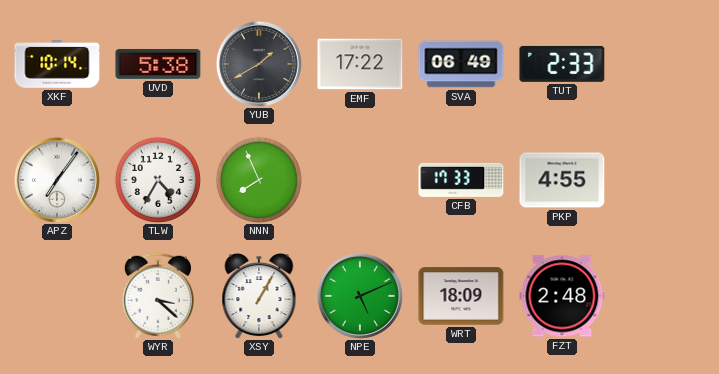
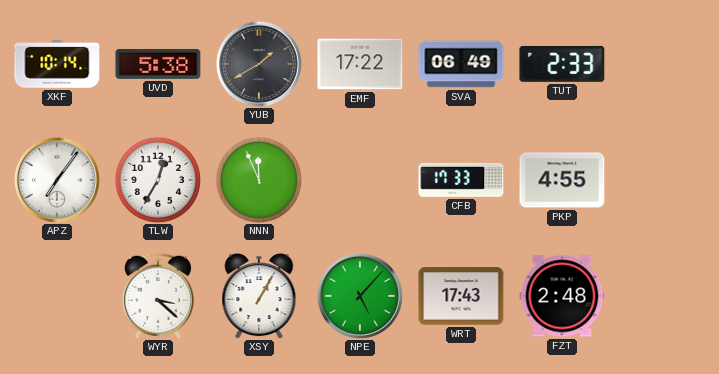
TLW: 4:35 -> 12:35 (158, 180)
NNN: 7:56 -> 11:56 (259, 180)
NPE: 5:11 -> 5:07 (360, 296)
WRT: 18:09 -> 17:43 (461, 296)
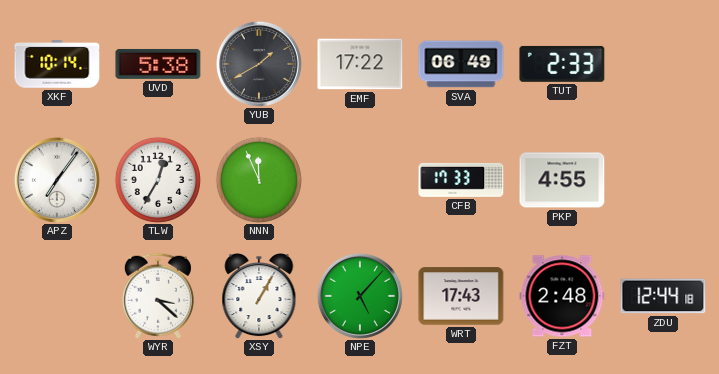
ZDU: none -> 12:44 (663, 296)
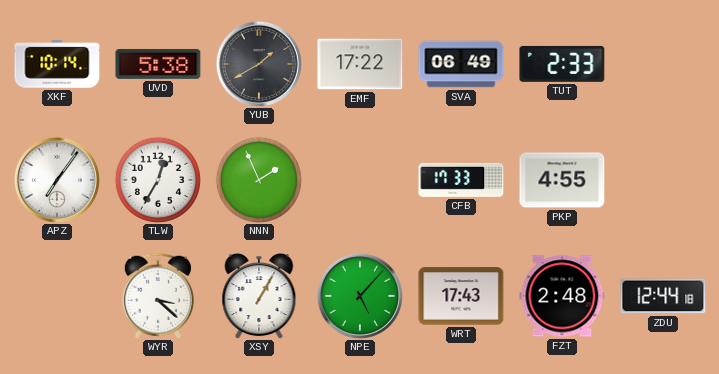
NNN: 11:56 -> 1:56 (259, 180)
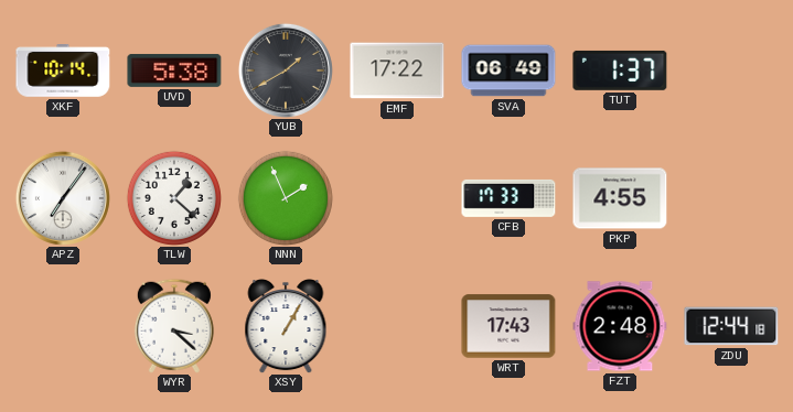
TUT: 2:33 -> 1:37 (620, 71)
TLW: 12:35 -> 1:22 (174, 198)
NPE: 5:07 -> none (360, 296)
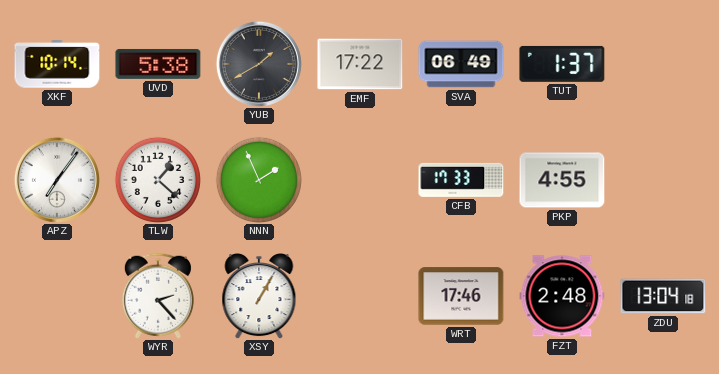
WYR: 3:22 -> 2:23 (158, 296)
WRT: 17:43 -> 17:46 (461, 296)
ZDU: 12:44 -> 13:04 (663, 296)
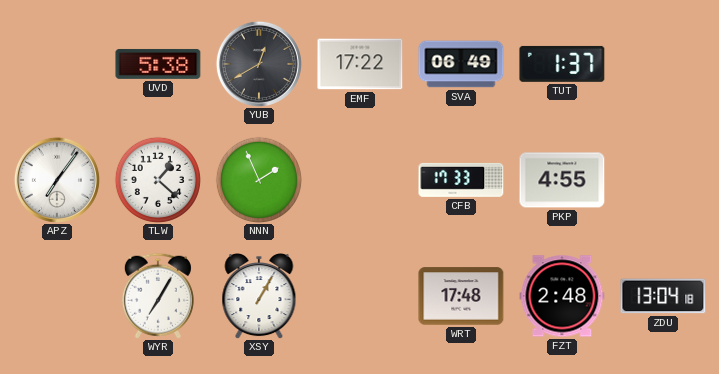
XKF: 10:14 -> none (57, 65)
YUB: 1:40 -> 12:40 (259, 64)
WYR: 2:23 -> 7:05 (158, 296)
WRT: 17:46 -> 17:48 (461, 296)
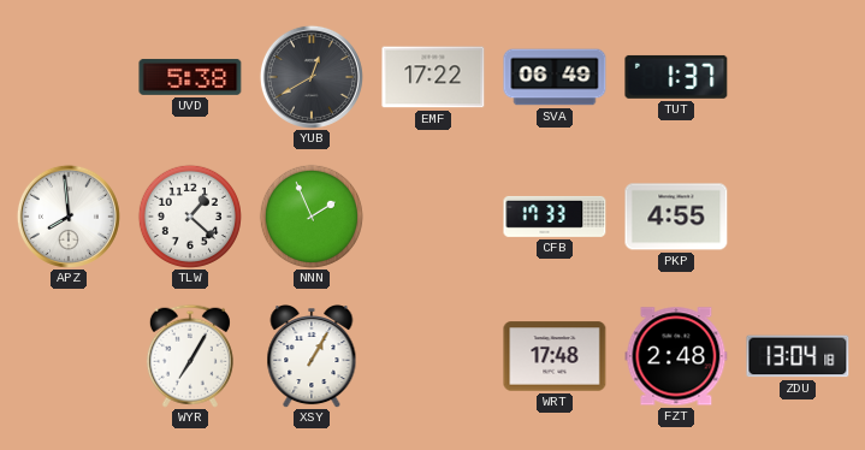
APZ: 7:06 -> 7:59 (69, 217)
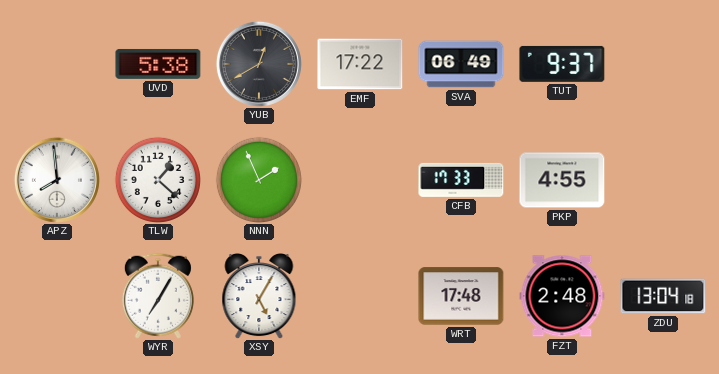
TUT: 1:37 -> 9:37 (562, 64)
XSY: 1:05 -> 5:05 (259, 297)
